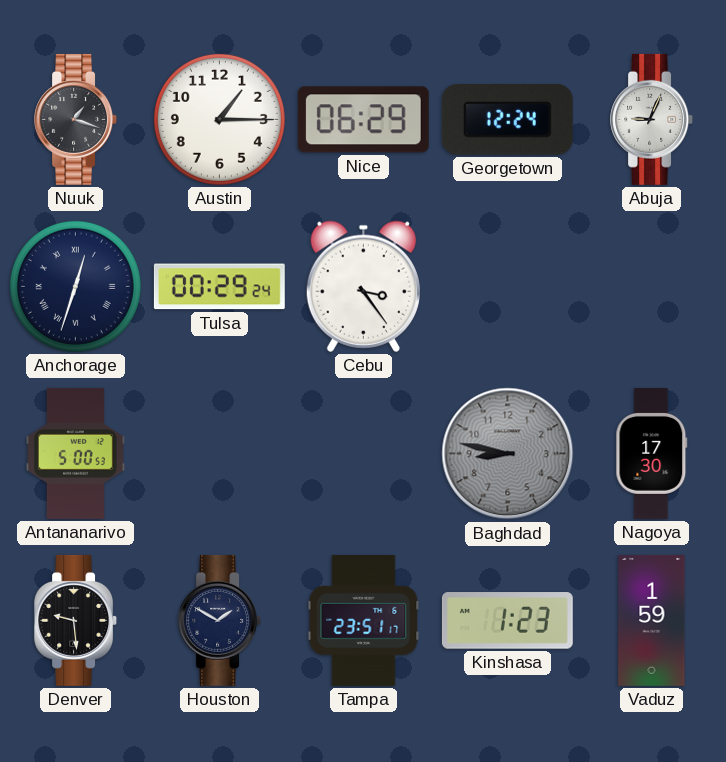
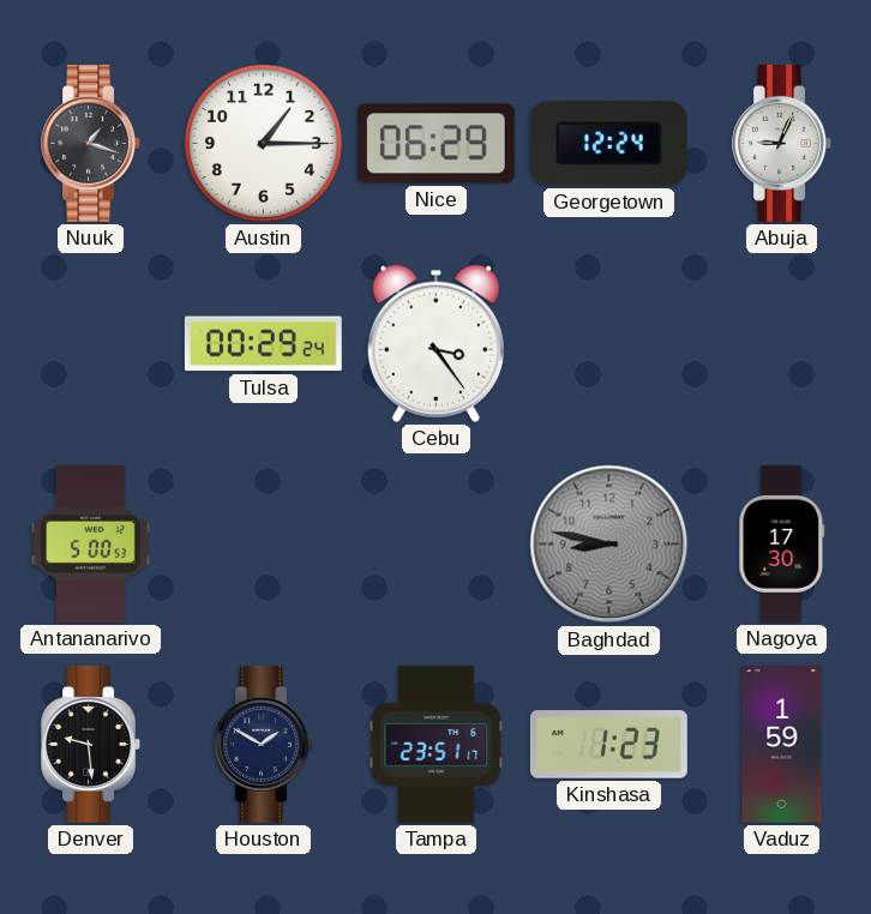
Anchorage: 12:33 -> none (75, 286)
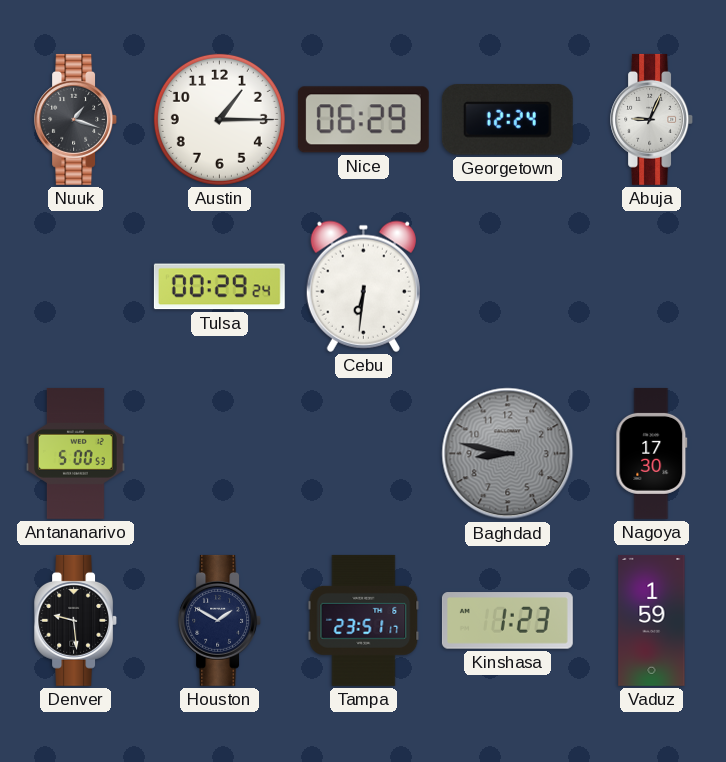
Cebu: 3:24 -> 6:31 (363, 286)
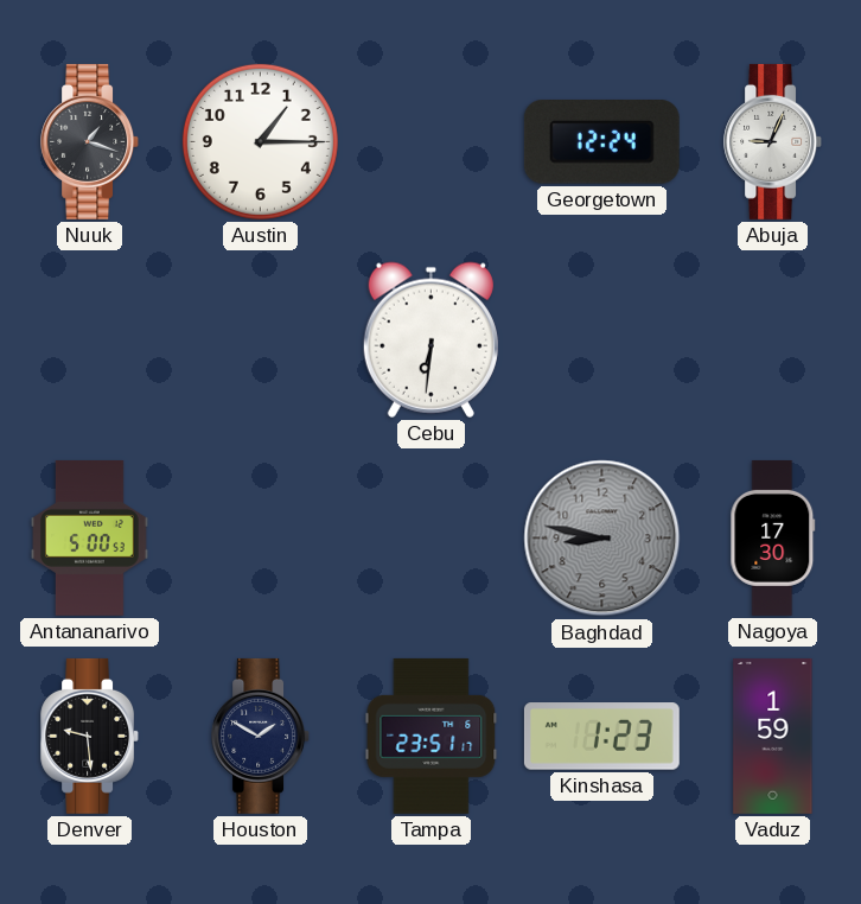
Nice: 06:29 -> none (363, 120)
Tulsa: 00:29 -> none (219, 287)
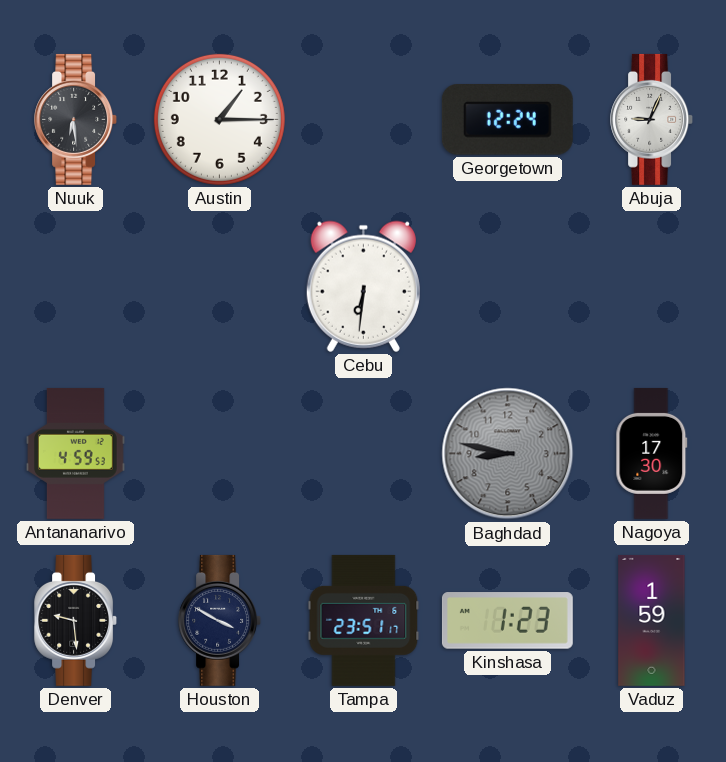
Nuuk: 1:18 -> 6:29 (76, 119)
Antananarivo: 5:00 -> 4:59 (76, 453)
Houston: 1:50 -> 3:50 (220, 620)
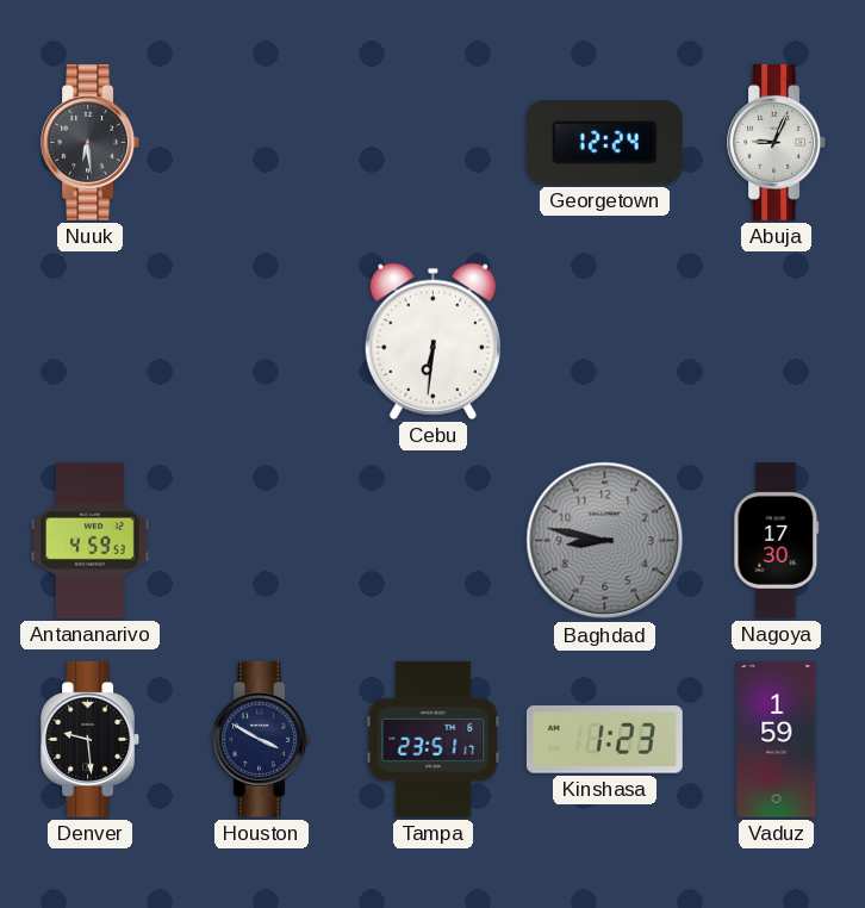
Austin: 1:15 -> none (219, 119)
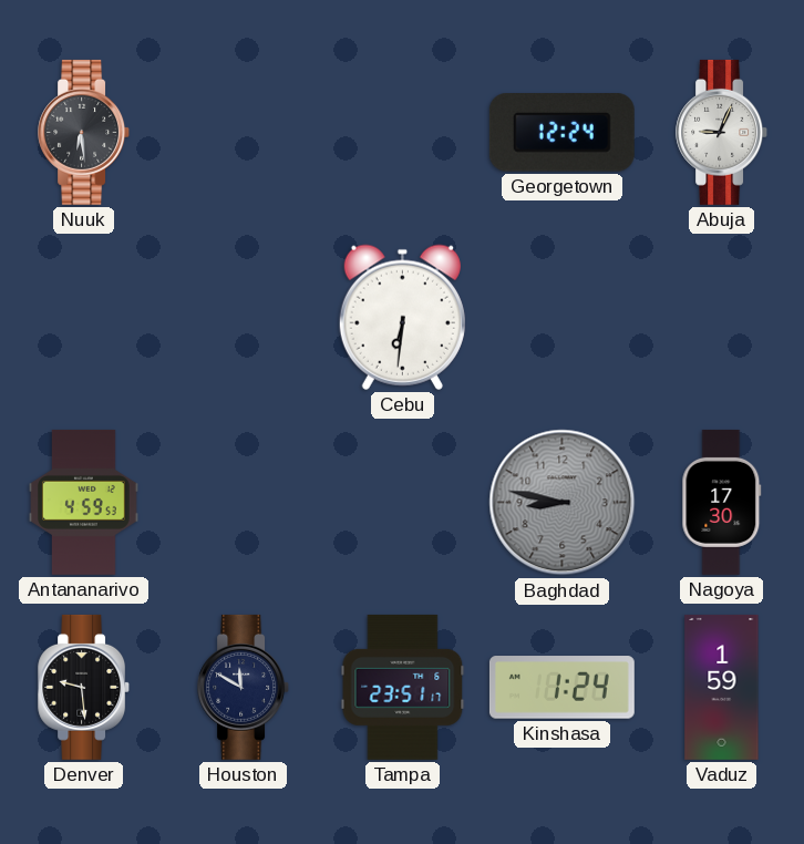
Houston: 3:50 -> 11:50 (244, 687)
Kinshasa: 1:23 -> 1:24 (561, 688)
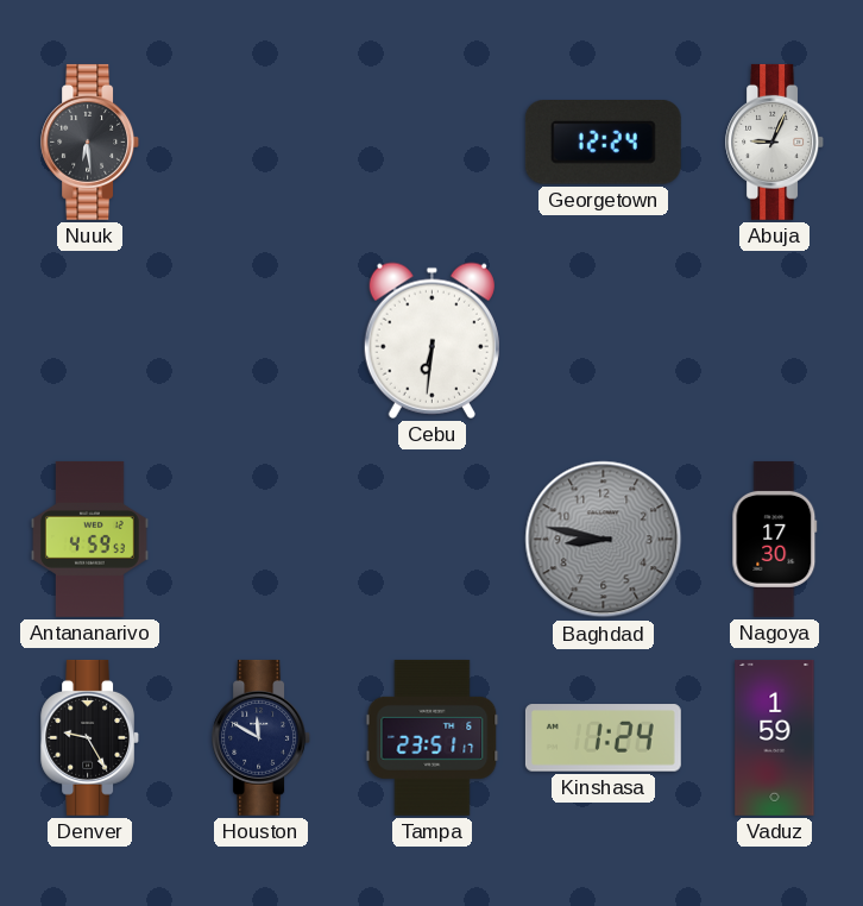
Denver: 9:29 -> 9:25 (90, 737)
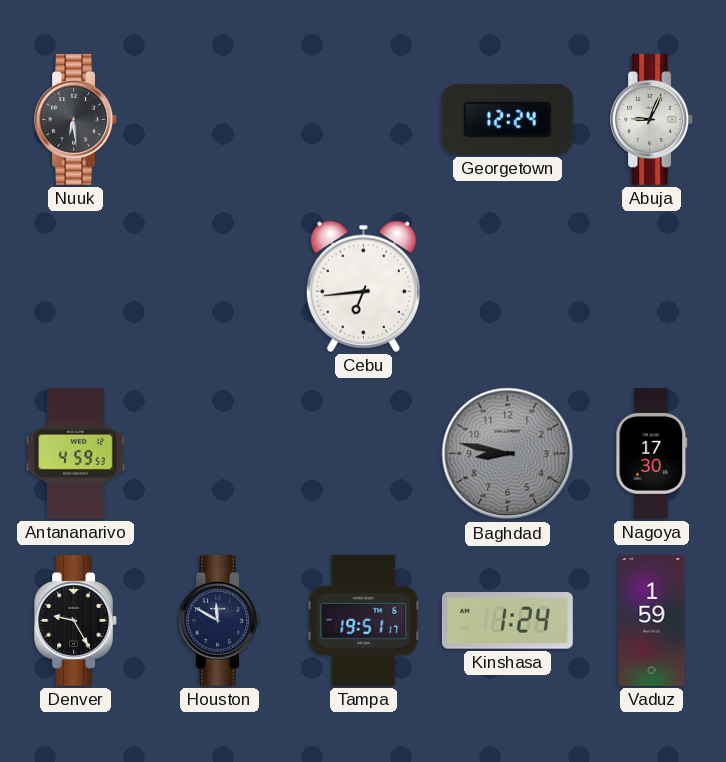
Cebu: 6:31 -> 6:44 (363, 286)
Tampa: 23:51 -> 19:51 (364, 620)
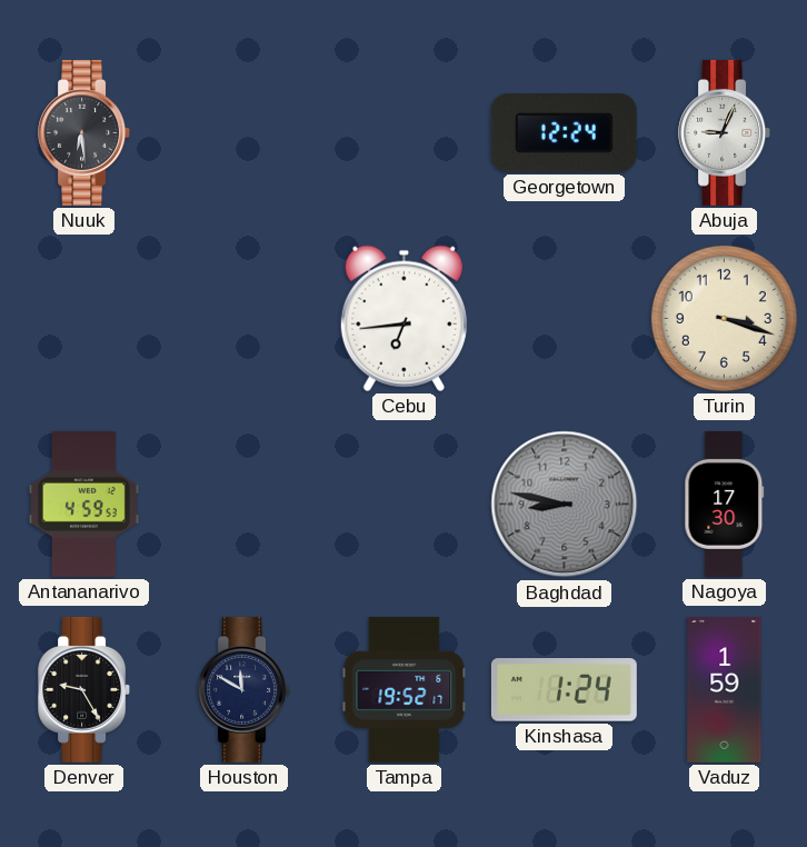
Turin: none -> 3:18 (724, 318)
Tampa: 19:51 -> 19:52 (405, 689)
